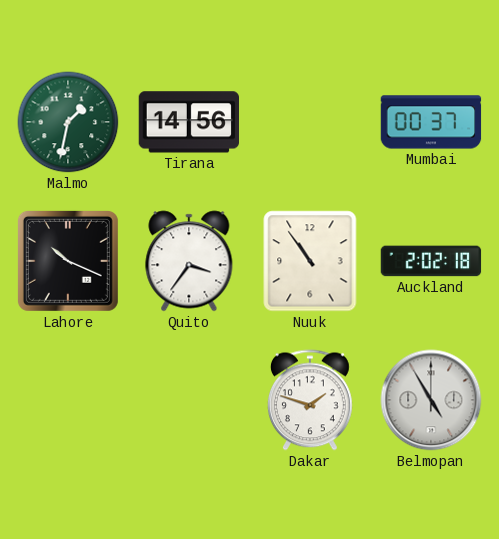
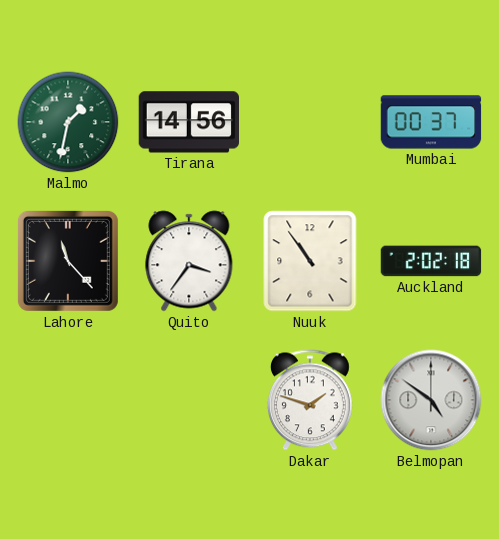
Lahore: 10:19 -> 11:23 (68, 261)
Belmopan: 4:55 -> 4:51 (431, 400)
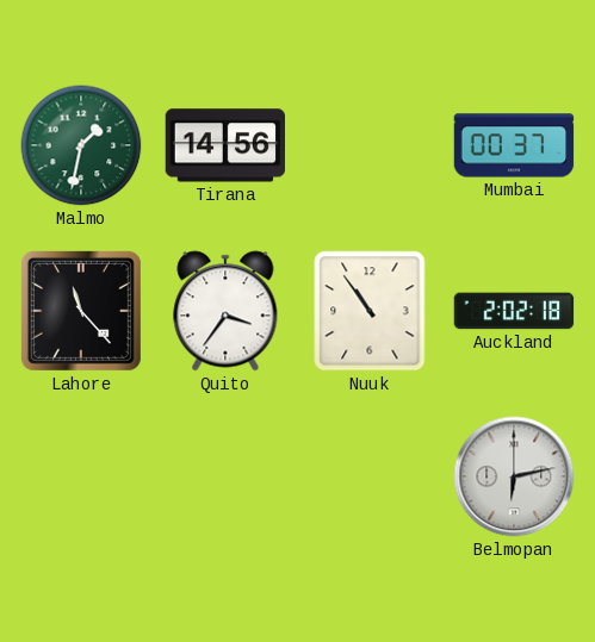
Dakar: 1:48 -> none (310, 400)
Belmopan: 4:51 -> 6:13 (514, 476)
